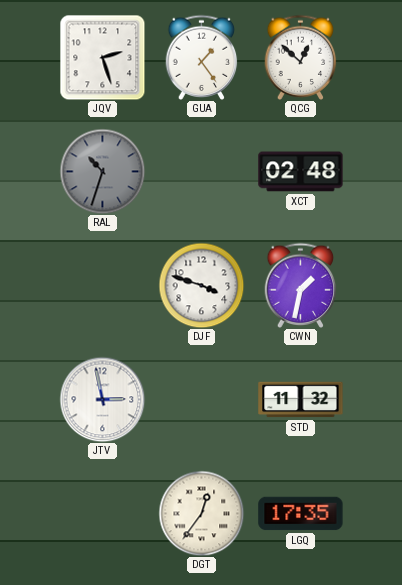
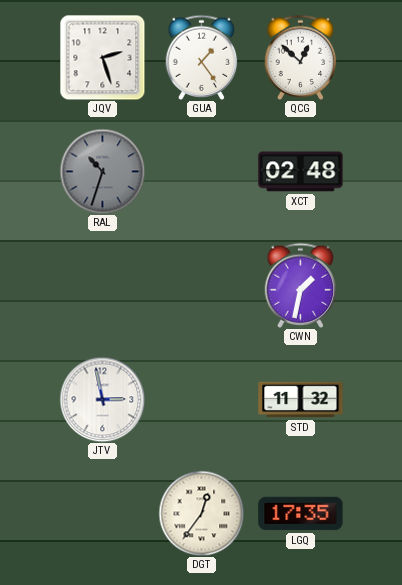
DJF: 3:48 -> none (201, 285)
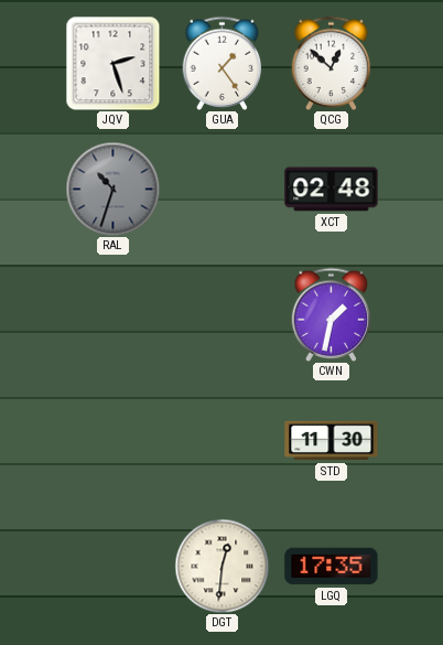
JTV: 2:58 -> none (102, 399)
STD: 11:32 -> 11:30 (332, 441)
DGT: 12:36 -> 12:31 (221, 566)
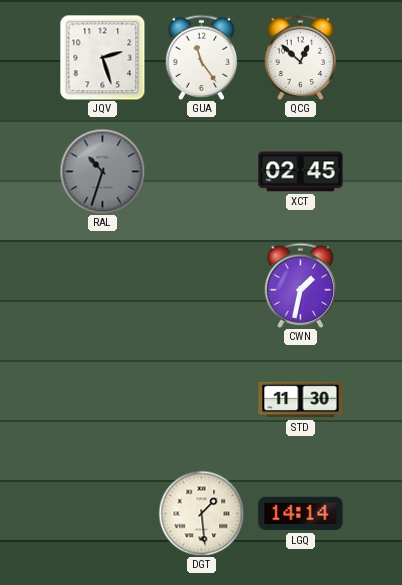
GUA: 1:24 -> 11:24 (202, 57)
XCT: 02:48 -> 02:45 (301, 172)
DGT: 12:31 -> 1:29 (201, 513)
LGQ: 17:35 -> 14:14 (301, 514)
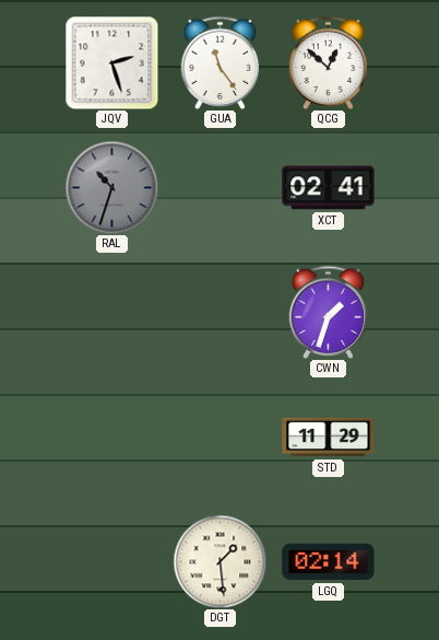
XCT: 02:45 -> 02:41 (329, 188)
CWN: 1:32 -> 1:33 (329, 312)
STD: 11:30 -> 11:29 (329, 438)
LGQ: 14:14 -> 02:14 (329, 562)
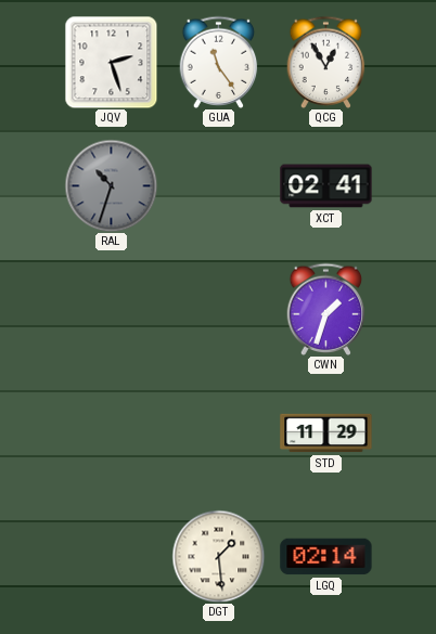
QCG: 12:52 -> 12:55 (326, 62)
